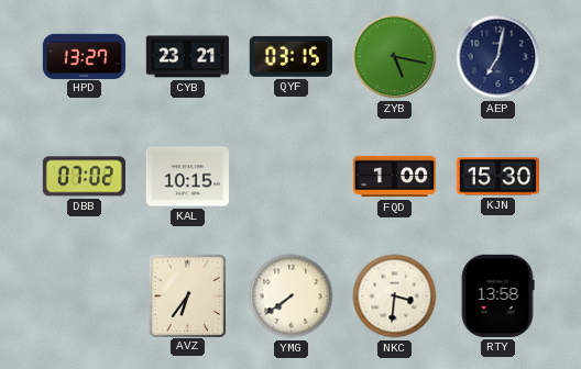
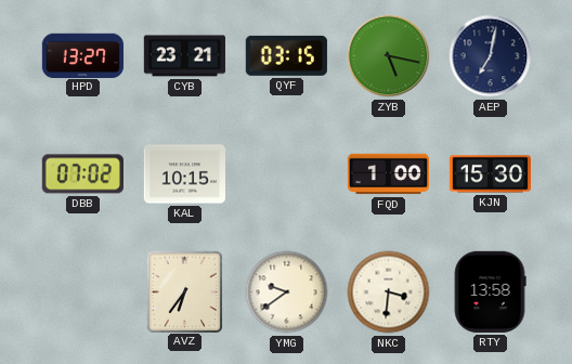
YMG: 7:39 -> 9:39 (287, 292)
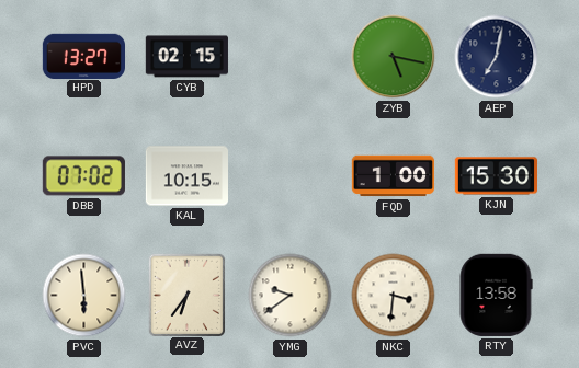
CYB: 23:21 -> 02:15 (186, 57)
QYF: 03:15 -> none (286, 55)
PVC: none -> 5:59 (84, 296)
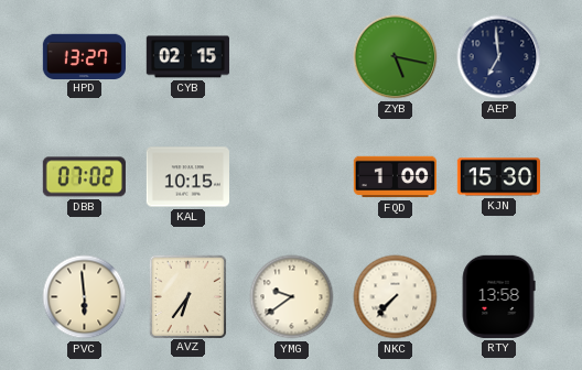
AEP: 7:02 -> 6:59 (499, 57)
NKC: 3:31 -> 7:37 (396, 297)
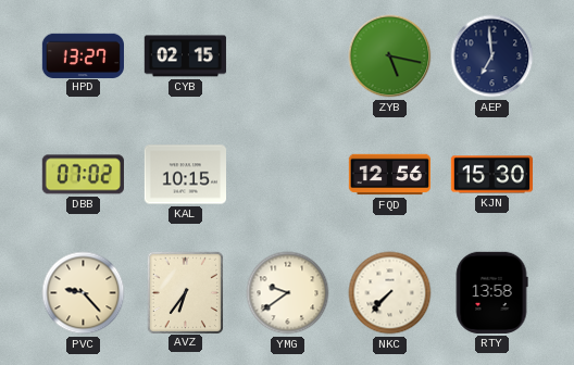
FQD: 1:00 -> 12:56 (389, 175)
PVC: 5:59 -> 9:23 (84, 293)
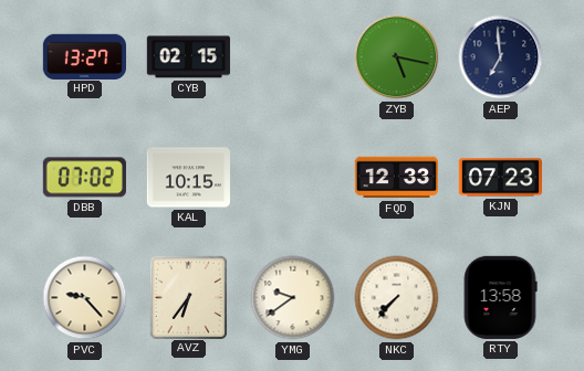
FQD: 12:56 -> 12:33 (396, 178)
KJN: 15:30 -> 07:23 (500, 178)
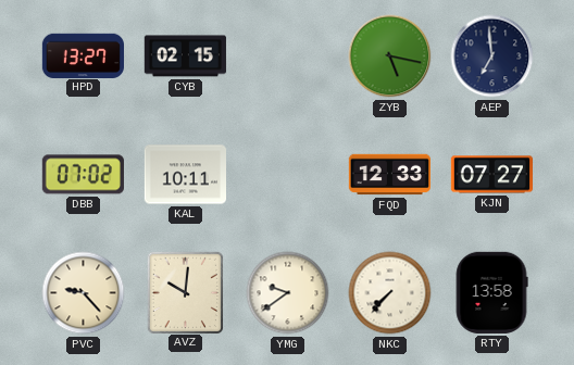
KAL: 10:15 -> 10:11 (185, 175)
KJN: 07:23 -> 07:27 (491, 175)
AVZ: 6:36 -> 10:01 (185, 292)
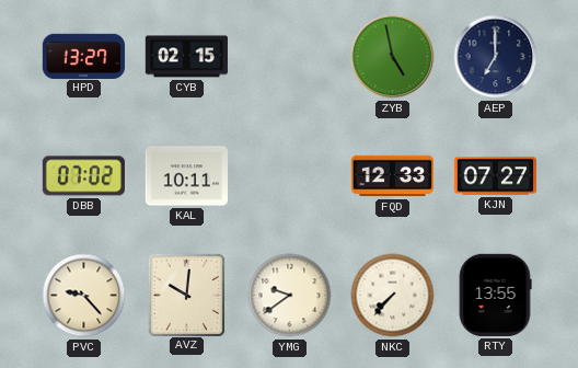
ZYB: 5:17 -> 4:58 (393, 57)
AEP: 6:59 -> 7:00 (496, 57)
RTY: 13:58 -> 13:55 (495, 295)
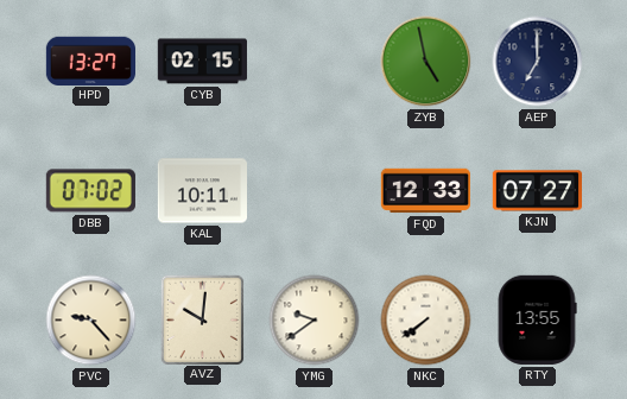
NKC: 7:37 -> 7:39 (426, 321)
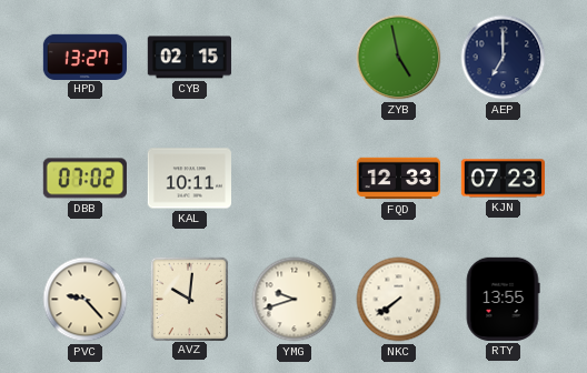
KJN: 07:27 -> 07:23 (503, 179)
YMG: 9:39 -> 9:42 (295, 300)
